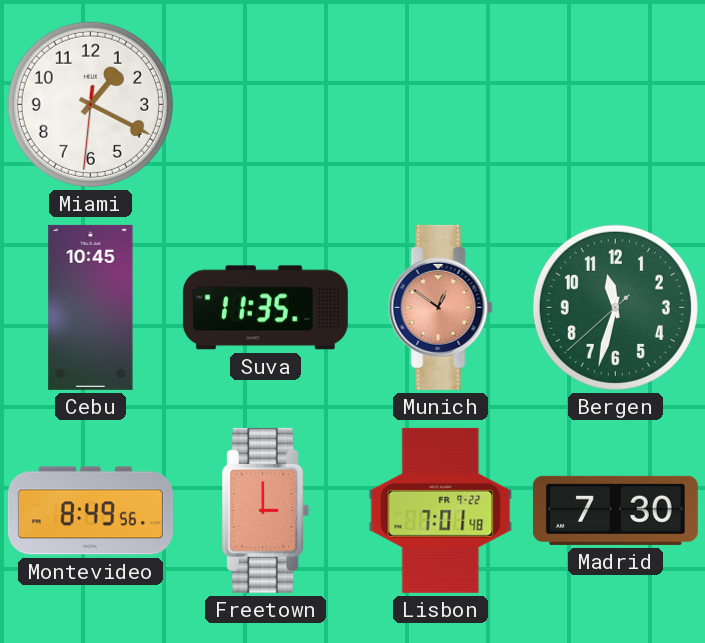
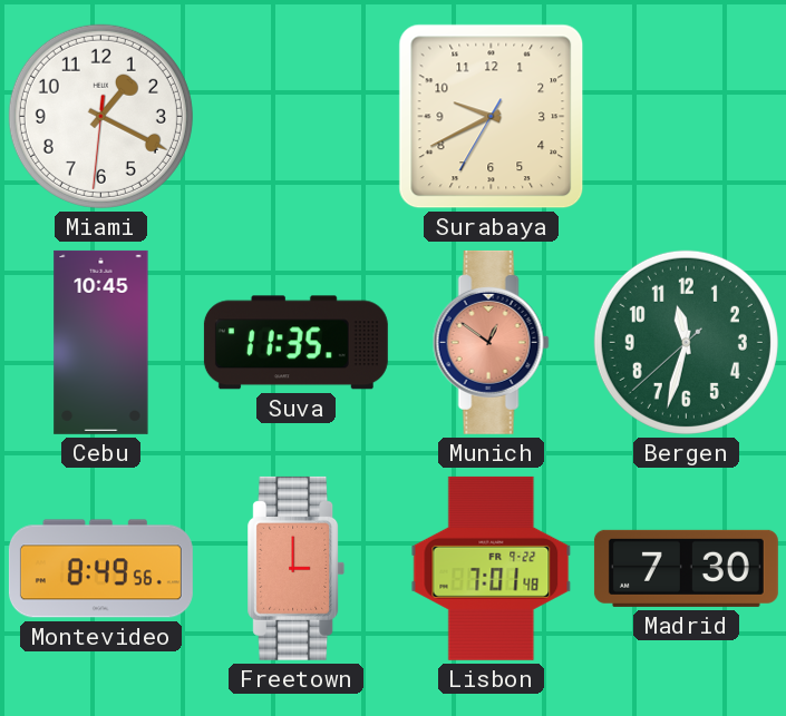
Surabaya: none -> 9:40 (492, 117)
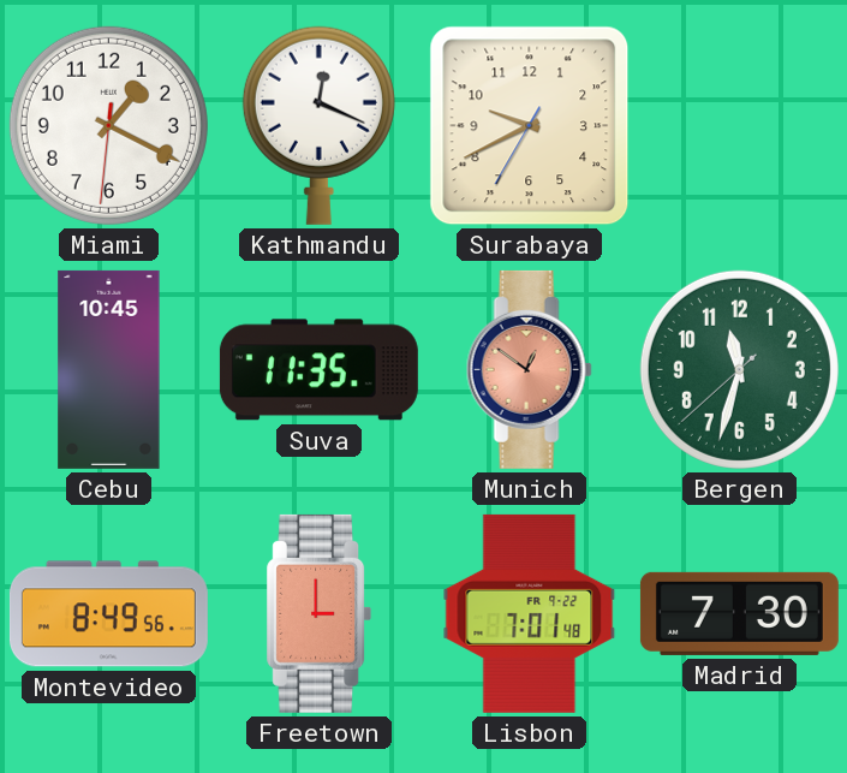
Kathmandu: none -> 12:19 (318, 125)
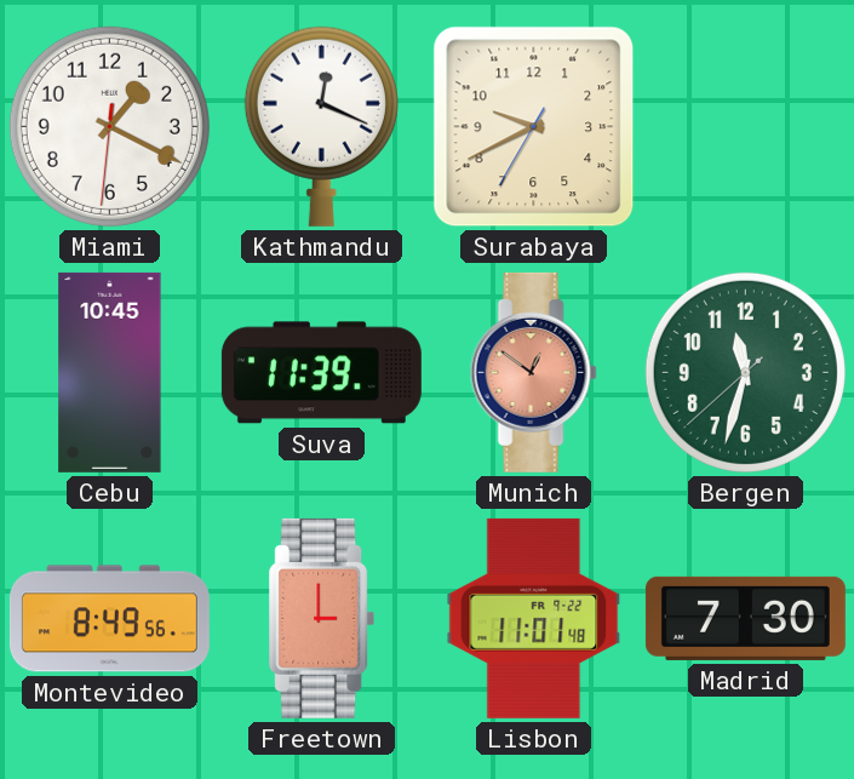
Suva: 11:35 -> 11:39 (321, 373)
Lisbon: 7:01 -> 11:01 (534, 618)
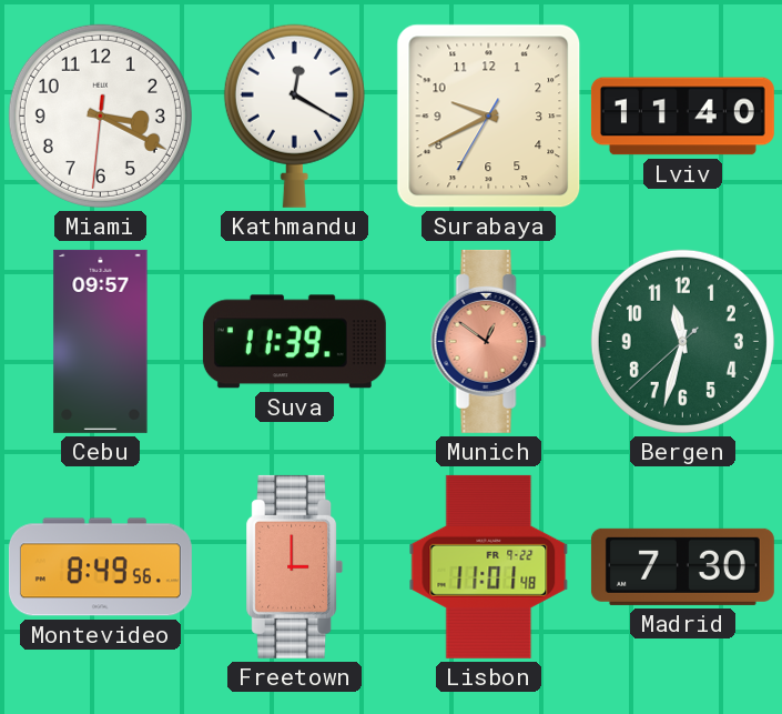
Miami: 1:19 -> 3:19 (100, 115)
Kathmandu: 12:19 -> 12:20 (294, 115)
Lviv: none -> 11:40 (682, 117)
Cebu: 10:45 -> 09:57 (101, 341)
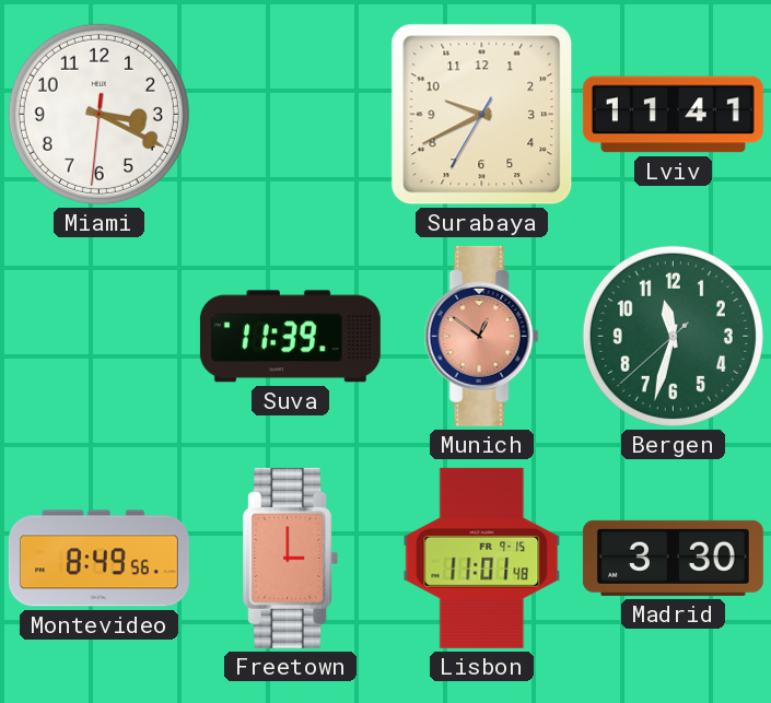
Kathmandu: 12:20 -> none (294, 115)
Lviv: 11:40 -> 11:41 (673, 115)
Cebu: 09:57 -> none (101, 341)
Lisbon date: FR 9-22 -> FR 9-15 (482, 558)
Madrid: 7:30 -> 3:30 (673, 558)
